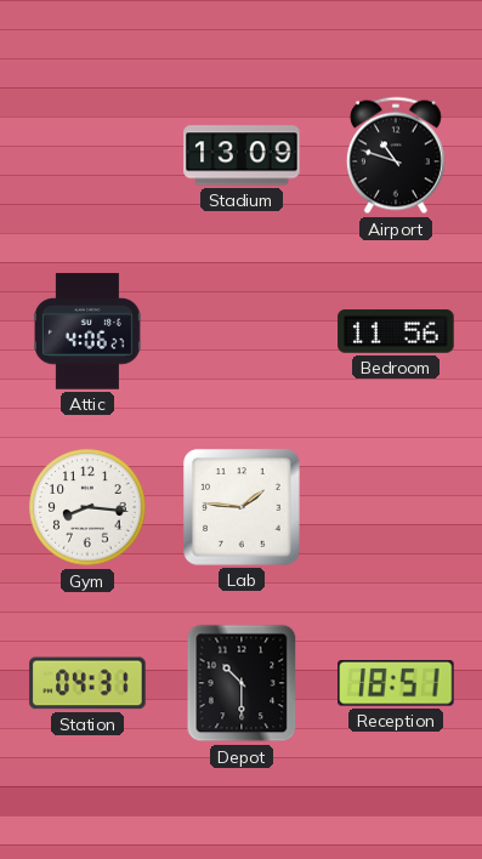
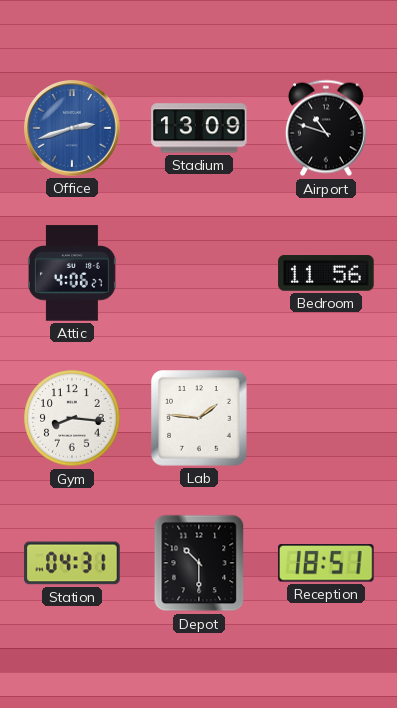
Office: none -> 2:42 (72, 128)
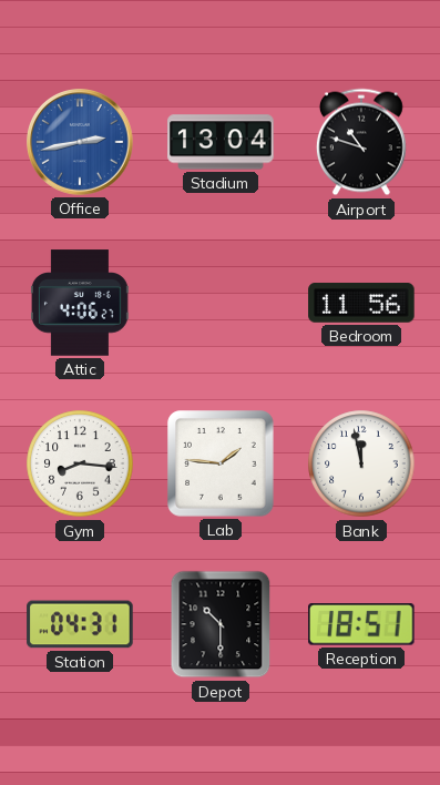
Office: 2:42 -> 2:43 (80, 142)
Stadium: 13:09 -> 13:04 (221, 142)
Bank: none -> 11:58 (361, 463)
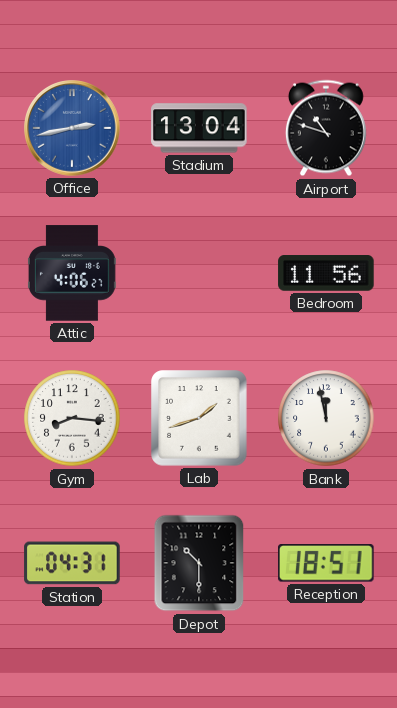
Lab: 1:46 -> 1:42 (199, 418)
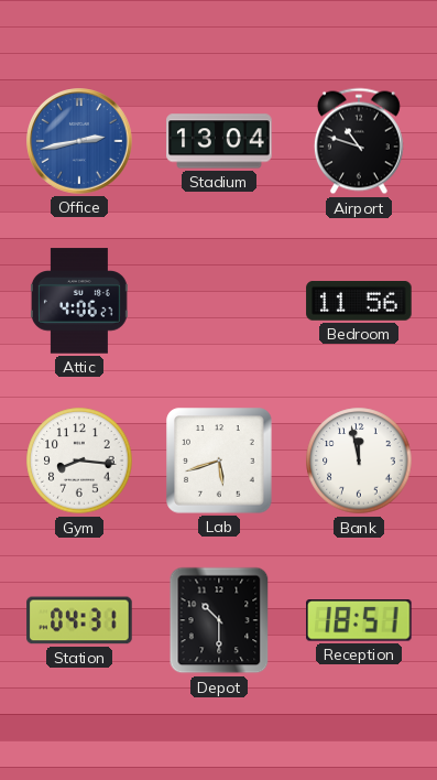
Lab: 1:42 -> 5:42 (219, 461)
